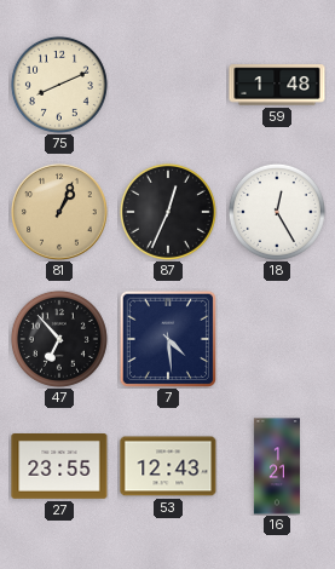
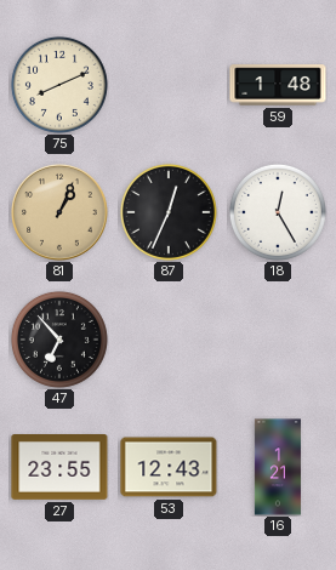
7: 4:29 -> none (168, 339)
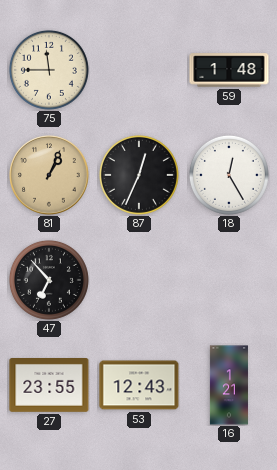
75: 8:11 -> 11:45 (49, 70)
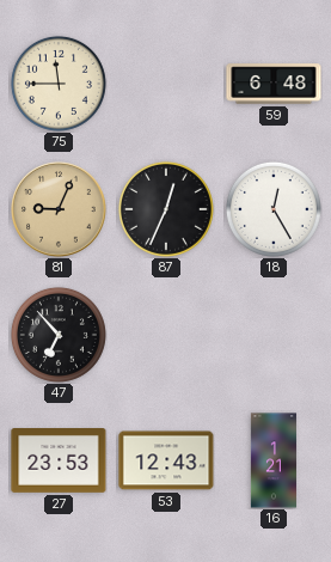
59: 1:48 -> 6:48 (274, 84)
81: 1:04 -> 9:04 (59, 209)
27: 23:55 -> 23:53 (59, 462)
